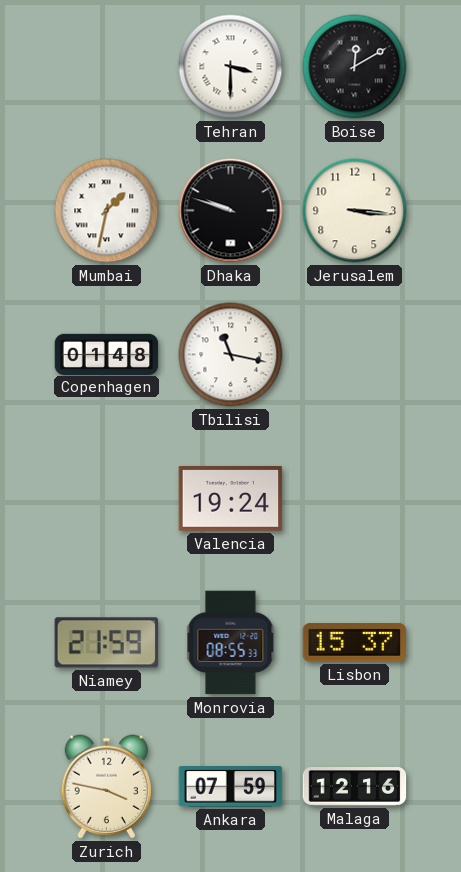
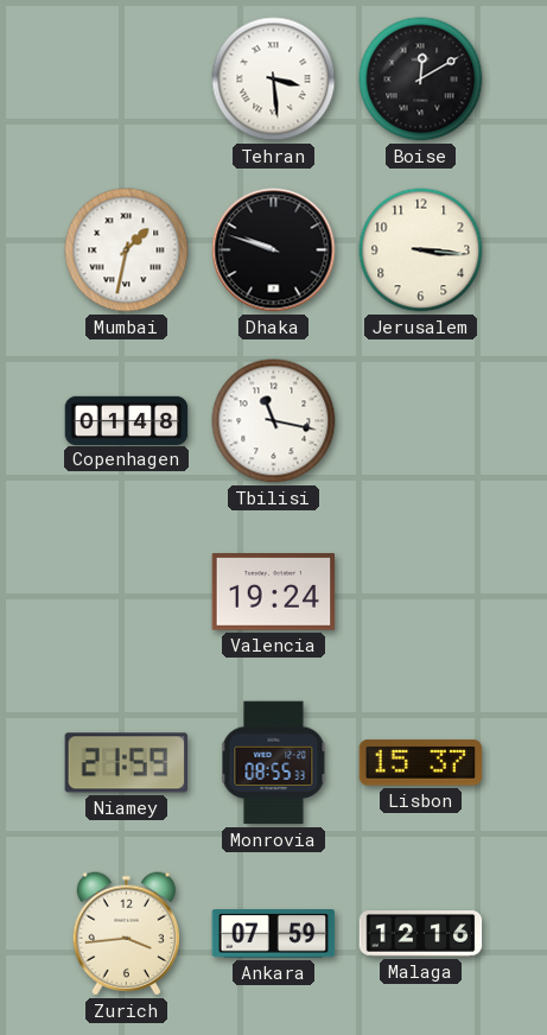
Tehran: 3:30 -> 3:29 (274, 80)
Zurich: 3:47 -> 3:44 (126, 934)
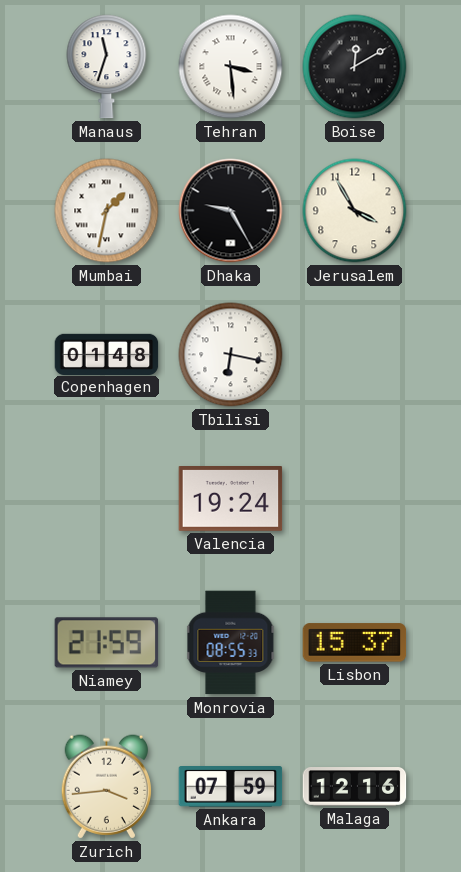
Manaus: none -> 11:33 (107, 67)
Dhaka: 9:48 -> 9:25 (231, 211)
Jerusalem: 3:16 -> 3:55 (355, 211)
Tbilisi: 11:17 -> 6:17 (231, 355)
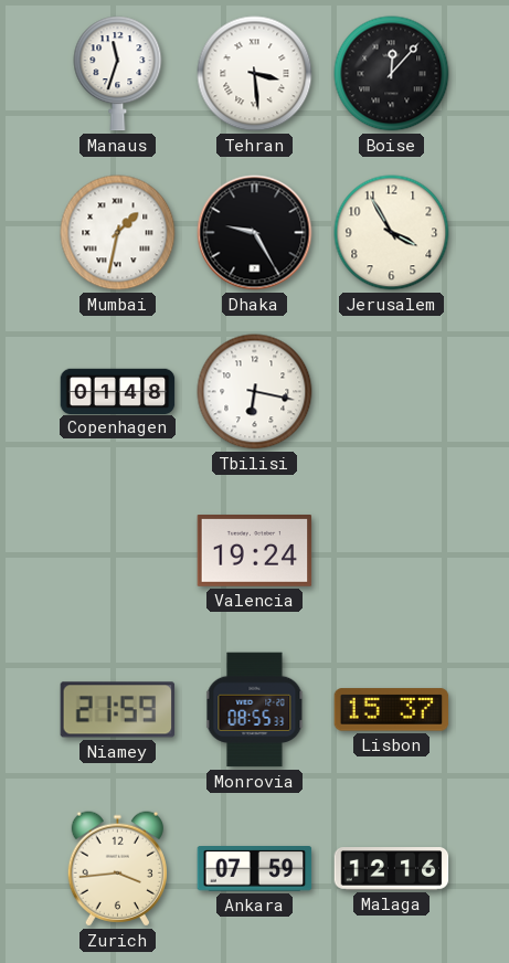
Boise: 12:10 -> 12:07 (392, 74)
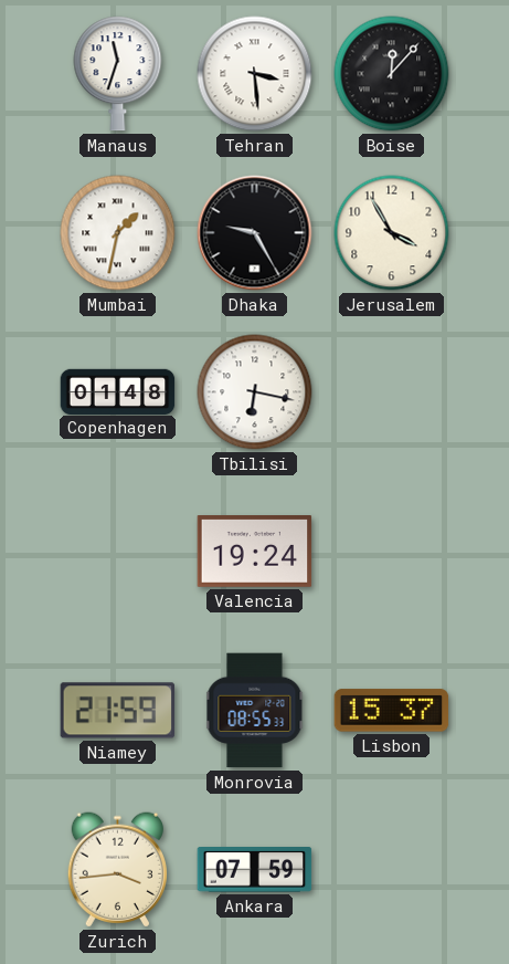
Malaga: 12:16 -> none (392, 869)
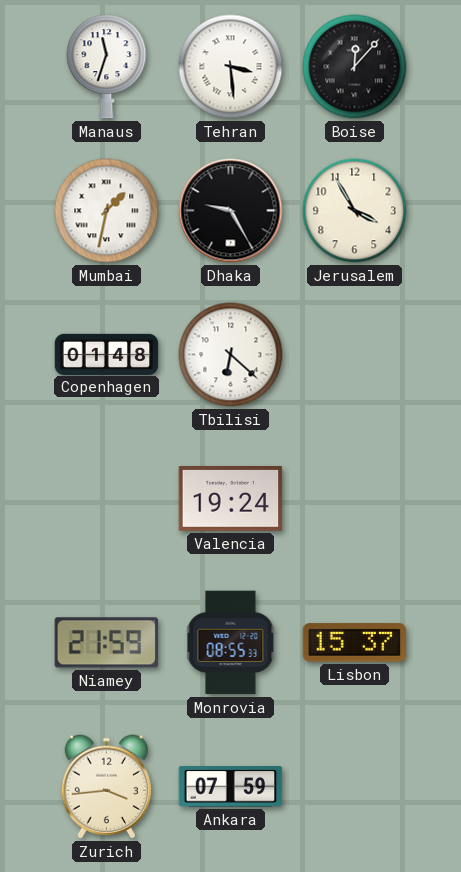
Tbilisi: 6:17 -> 6:22 (231, 355)
